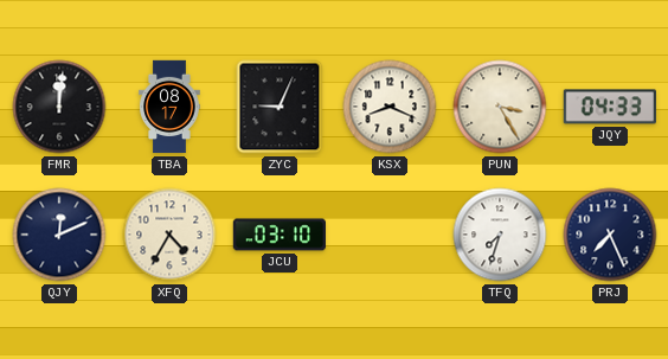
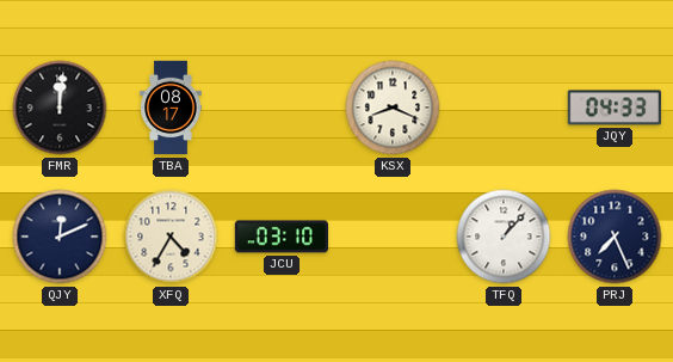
ZYC: 9:04 -> none (280, 107)
PUN: 3:25 -> none (500, 107)
TFQ: 7:33 -> 1:07 (504, 237)
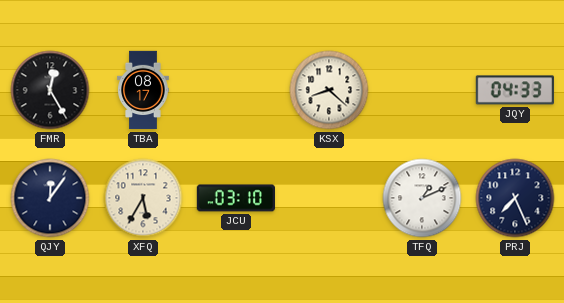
FMR: 12:01 -> 12:25 (50, 90)
KSX: 8:19 -> 8:22 (329, 90)
QJY: 12:11 -> 12:06 (50, 198)
XFQ: 4:35 -> 5:35 (143, 198)
TFQ: 1:07 -> 1:11 (422, 198)
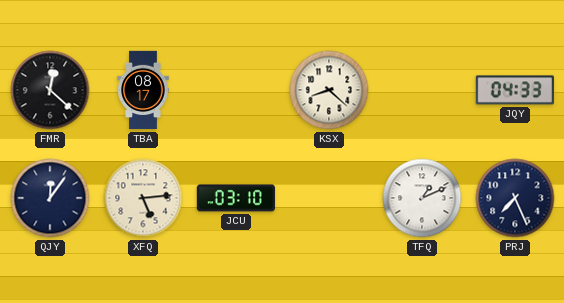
FMR: 12:25 -> 12:22 (50, 90)
XFQ: 5:35 -> 5:14 (143, 198)
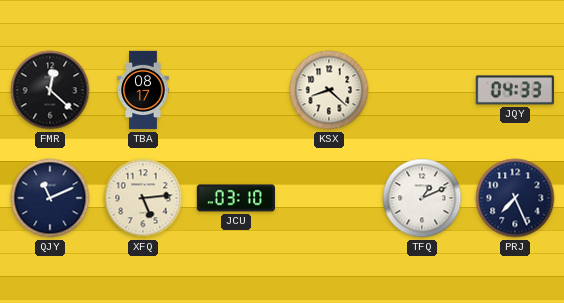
QJY: 12:06 -> 11:11 (50, 198)
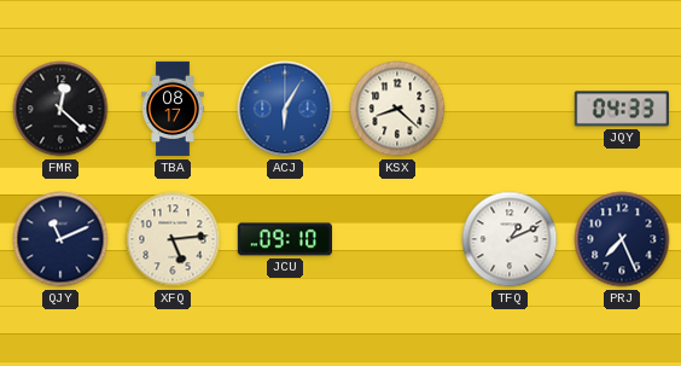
ACJ: none -> 6:05 (285, 109)
JCU: 03:10 -> 09:10 (284, 239)
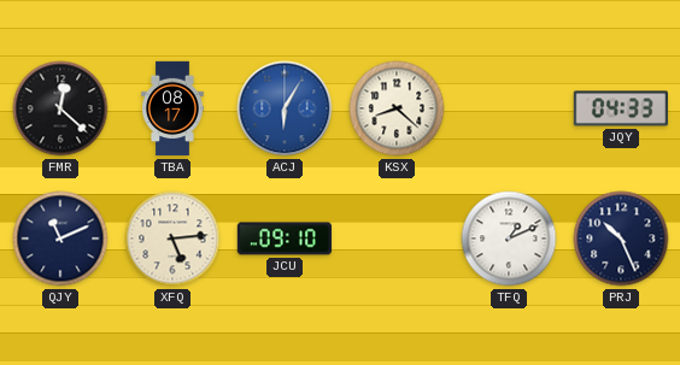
PRJ: 7:26 -> 10:26 (621, 239)
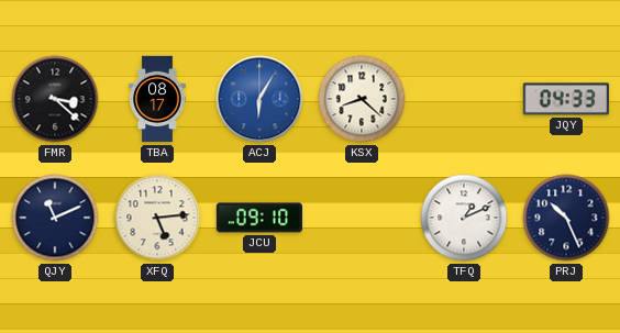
FMR: 12:22 -> 3:22 (55, 99)
